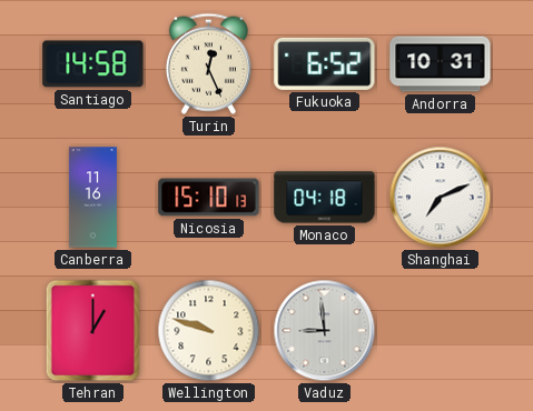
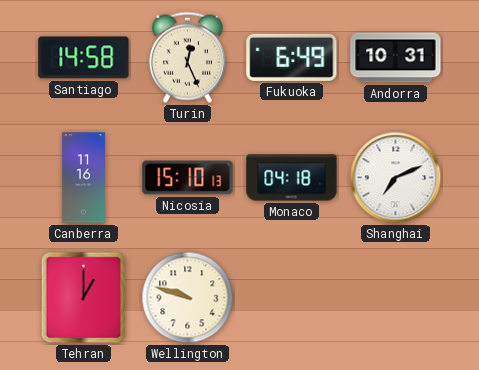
Fukuoka: 6:52 -> 6:49 (292, 57)
Vaduz: 8:59 -> none (325, 331)
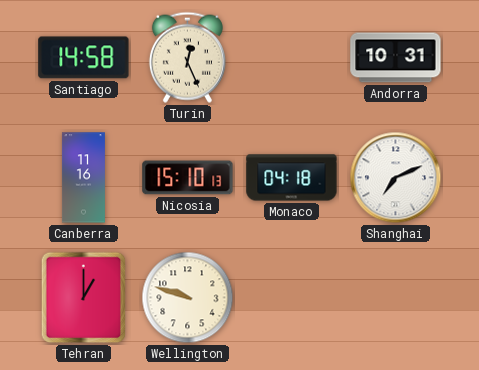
Fukuoka: 6:49 -> none (292, 57)
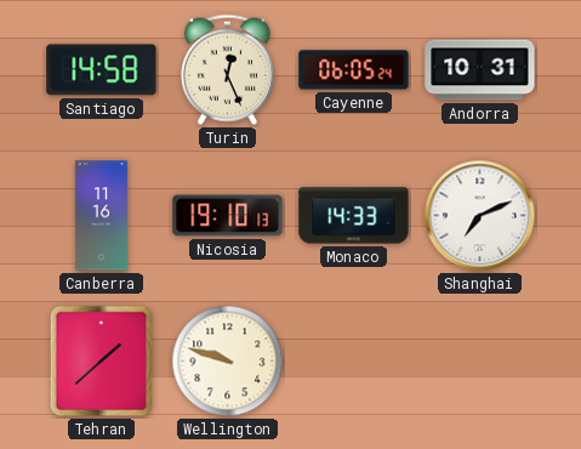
Cayenne: none -> 06:05 (354, 70)
Nicosia: 15:10 -> 19:10 (228, 216)
Monaco: 04:18 -> 14:33 (354, 216)
Tehran: 1:00 -> 1:38 (102, 362)
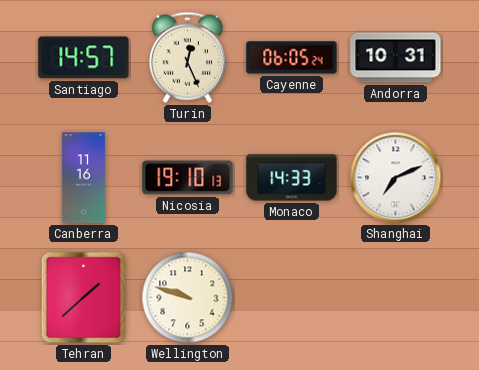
Santiago: 14:58 -> 14:57 (84, 58)
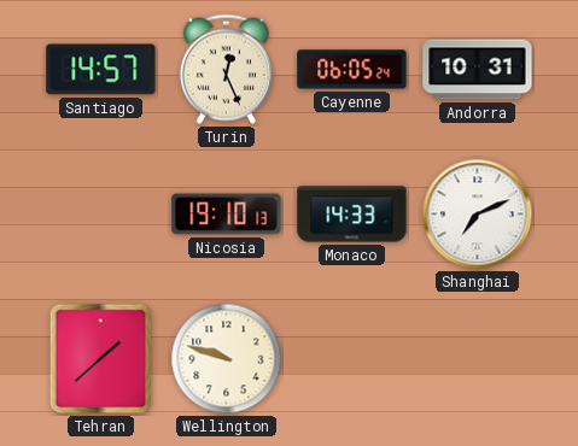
Canberra: 11:16 -> none (83, 178)
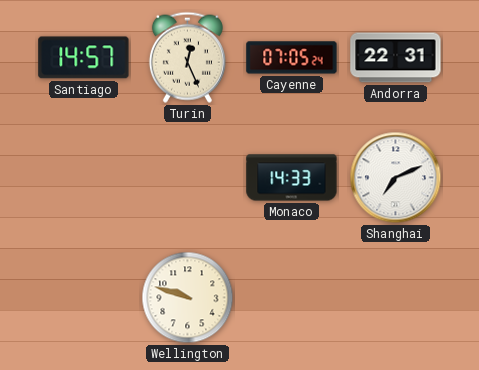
Cayenne: 06:05 -> 07:05 (292, 58)
Andorra: 10:31 -> 22:31 (396, 58)
Nicosia: 19:10 -> none (227, 215)
Tehran: 1:38 -> none (101, 359)
